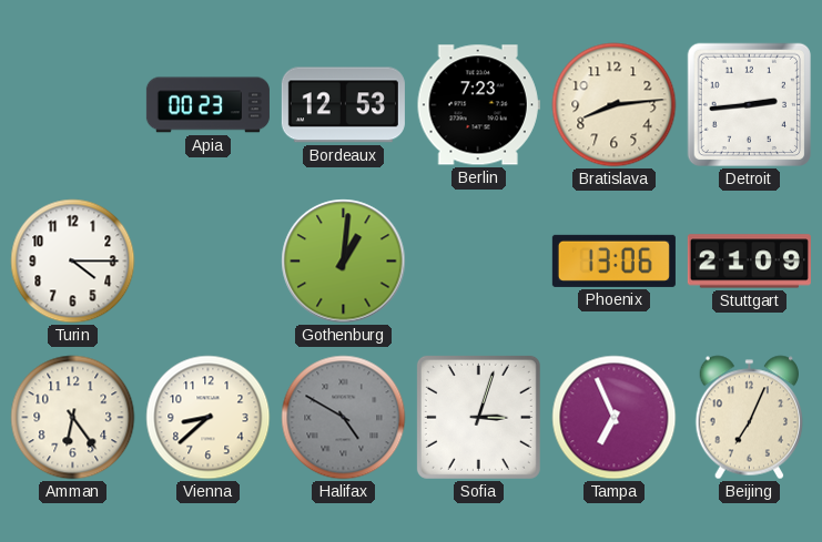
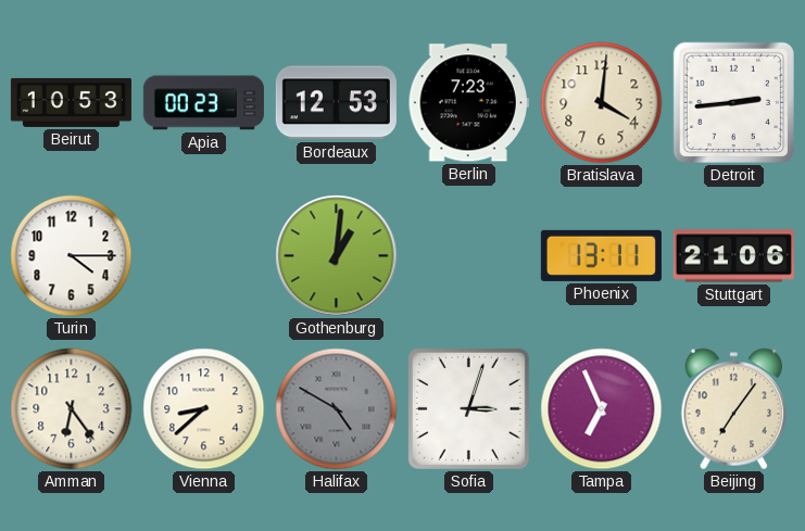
Beirut: none -> 10:53 (71, 102)
Bratislava: 8:14 -> 4:01 (602, 103)
Phoenix: 13:06 -> 13:11 (601, 255)
Stuttgart: 21:09 -> 21:06 (733, 256)
Beijing: 7:04 -> 7:06 (733, 409)
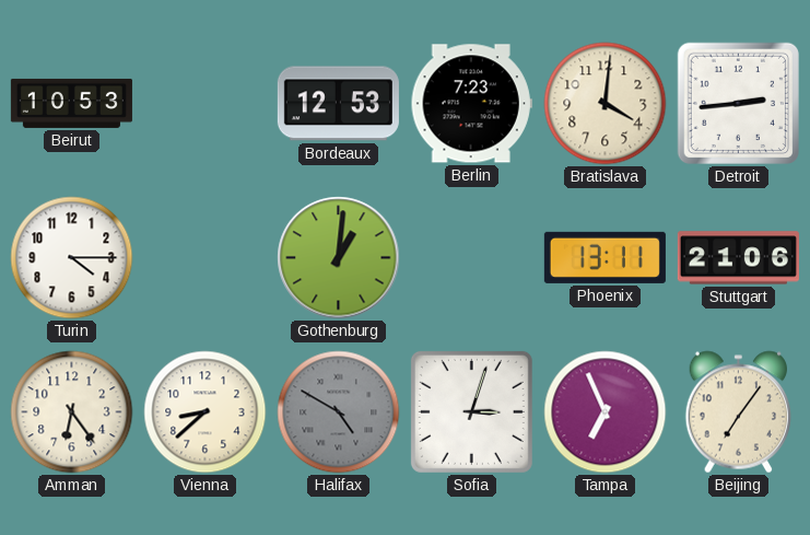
Apia: 00:23 -> none (203, 103)
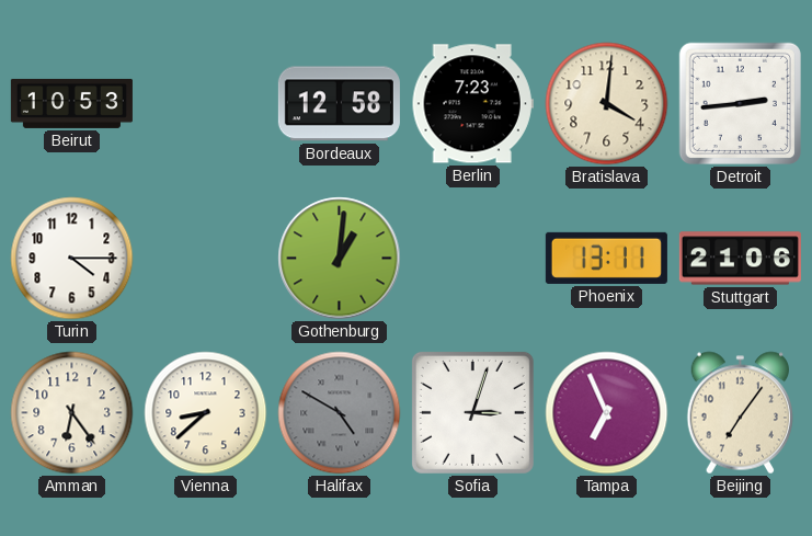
Bordeaux: 12:53 -> 12:58 (339, 104)
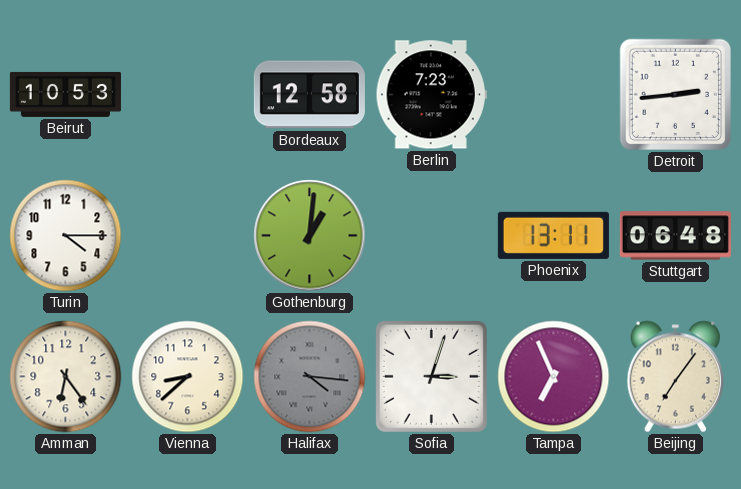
Bratislava: 4:01 -> none (607, 104)
Stuttgart: 21:06 -> 06:48 (675, 236)
Halifax: 4:50 -> 4:16 (310, 377)
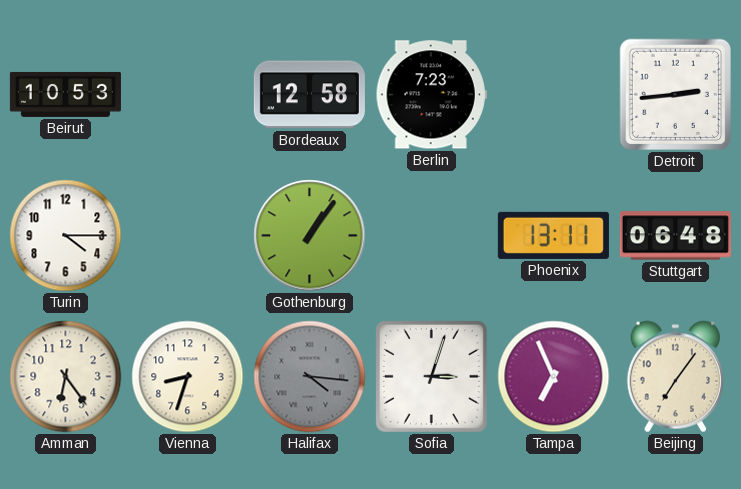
Gothenburg: 1:01 -> 1:06 (310, 236)
Vienna: 8:38 -> 8:33 (188, 377)
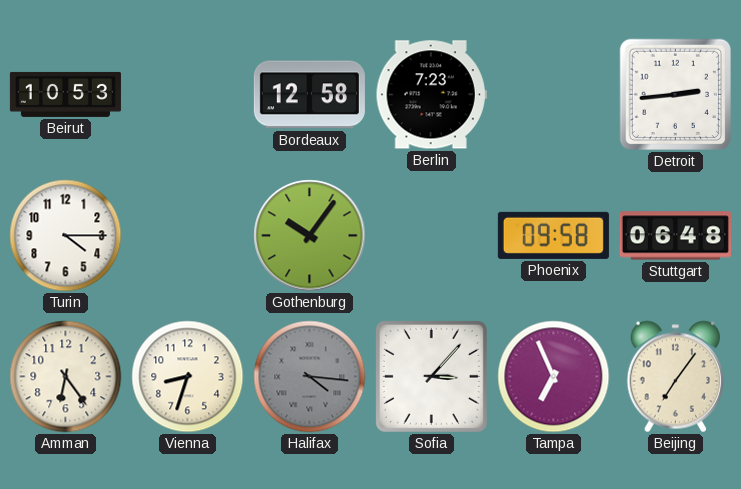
Gothenburg: 1:06 -> 10:06 (310, 236)
Phoenix: 13:11 -> 09:58 (553, 235)
Sofia: 3:03 -> 3:07 (431, 376)
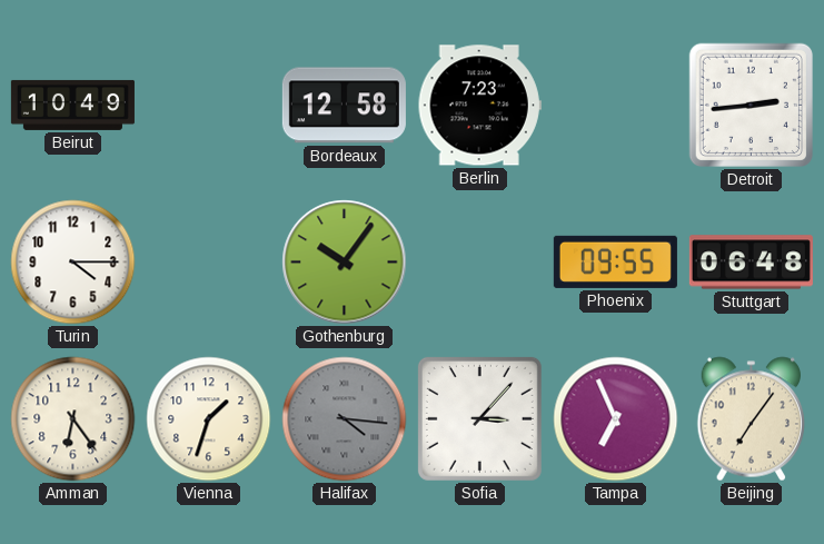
Beirut: 10:53 -> 10:49 (72, 105)
Phoenix: 09:58 -> 09:55 (615, 261)
Vienna: 8:33 -> 1:33 (209, 419)
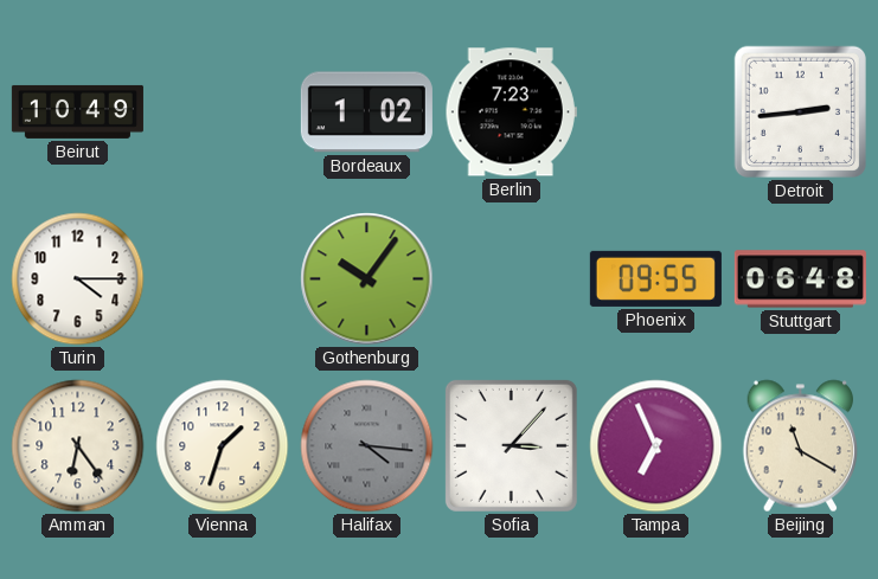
Bordeaux: 12:58 -> 1:02 (366, 112)
Beijing: 7:06 -> 11:20 (800, 446)
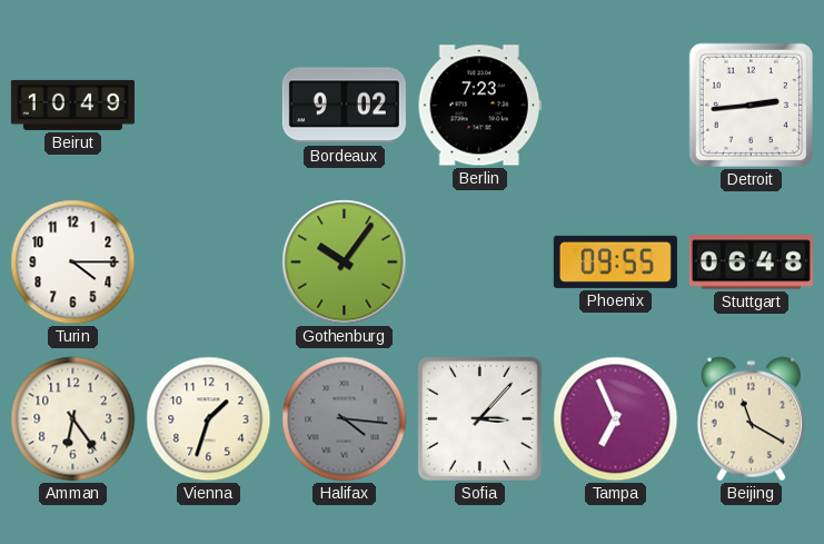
Bordeaux: 1:02 -> 9:02 (344, 106)
